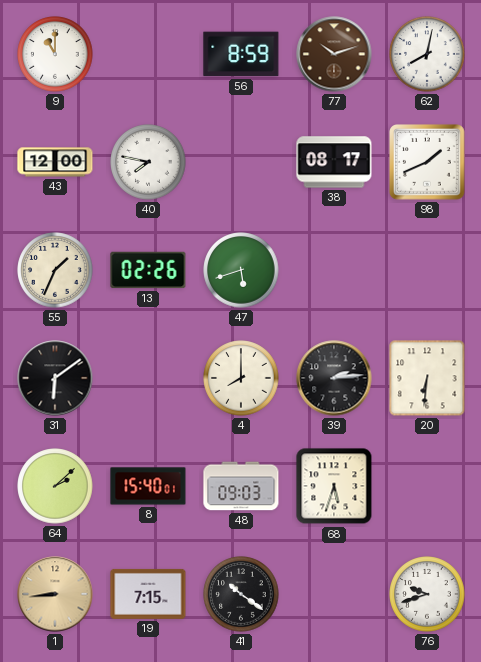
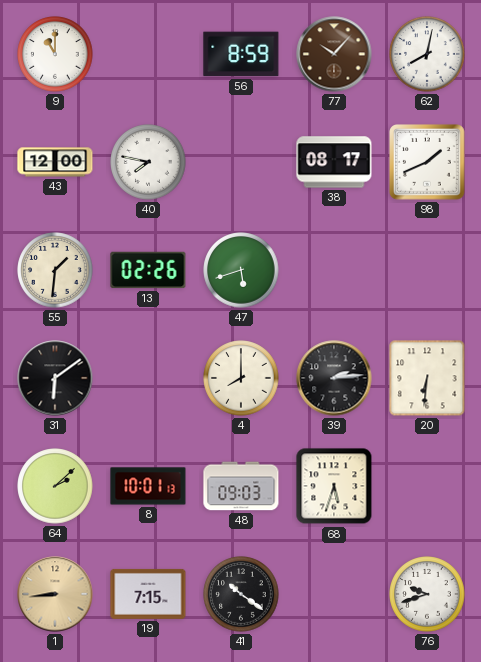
77: 10:12 -> 10:07 (334, 54)
55: 1:34 -> 1:31 (55, 270)
8: 15:40 -> 10:01 (148, 486)
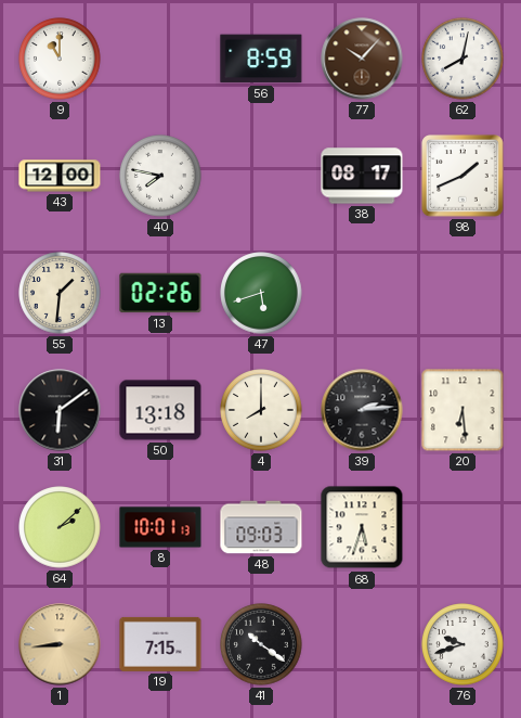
50: none -> 13:18 (160, 410)
20: 6:31 -> 6:29 (463, 410)
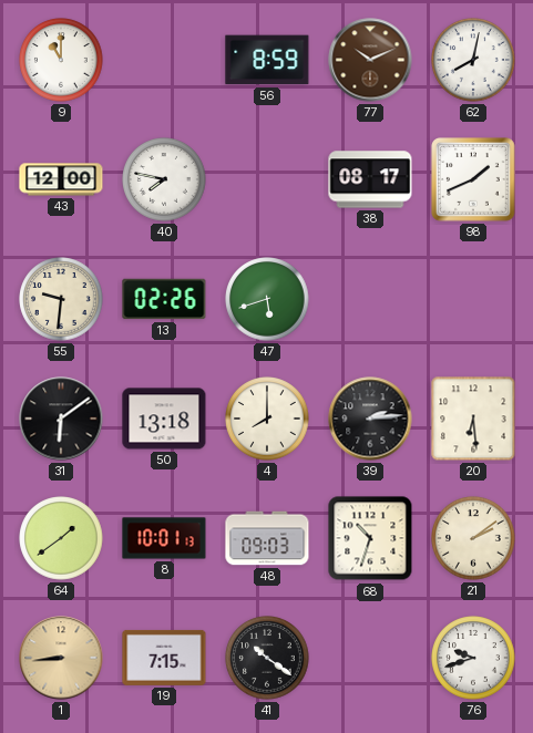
77: 10:07 -> 10:11 (370, 60)
55: 1:31 -> 9:31 (61, 299)
64: 2:08 -> 1:39 (61, 538)
68: 5:33 -> 10:33 (370, 538)
21: none -> 2:09 (473, 538)
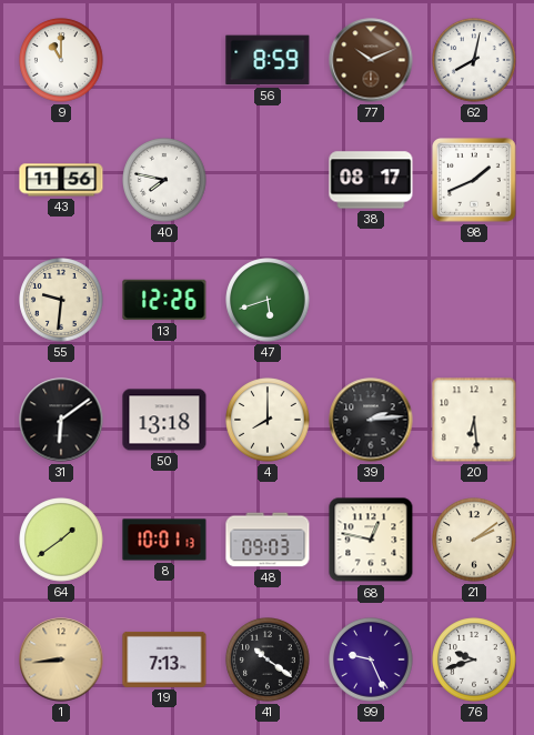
43: 12:00 -> 11:56 (61, 180)
13: 02:26 -> 12:26 (164, 300)
68: 10:33 -> 12:47 (371, 540)
19: 7:15 -> 7:13 (164, 660)
99: none -> 9:26 (371, 660)
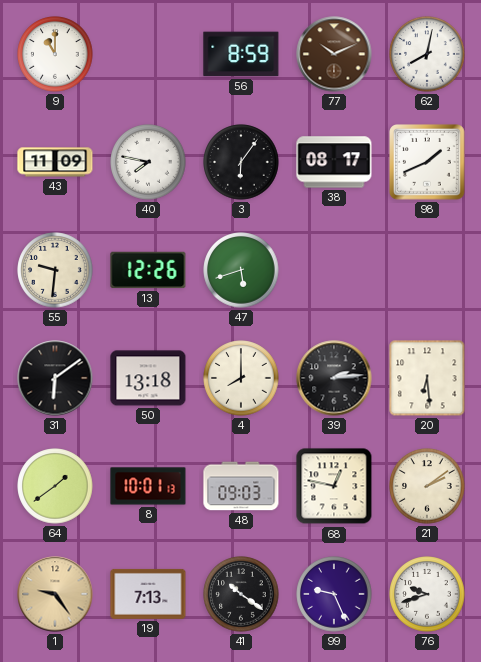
43: 11:56 -> 11:09 (55, 162)
3: none -> 6:06 (241, 162)
1: 8:44 -> 9:24 (55, 594)
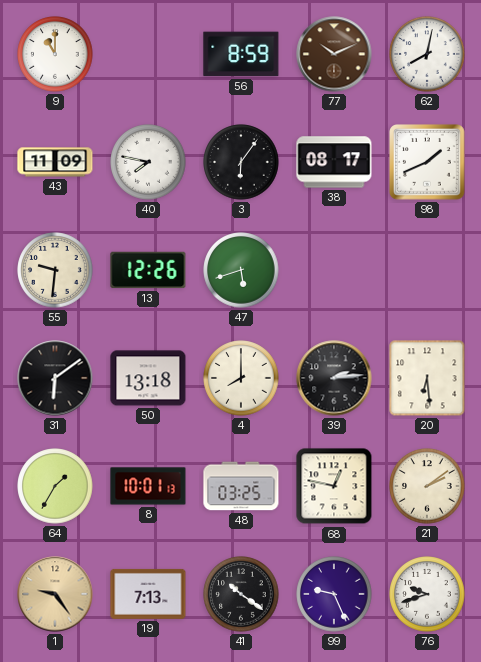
64: 1:39 -> 1:35 (55, 486)
48: 09:03 -> 03:25 (241, 486)
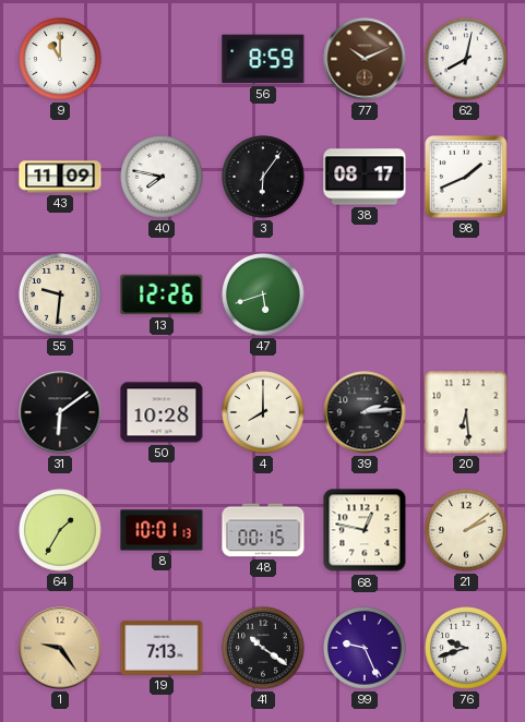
50: 13:18 -> 10:28 (162, 412)
48: 03:25 -> 00:15 (263, 530)
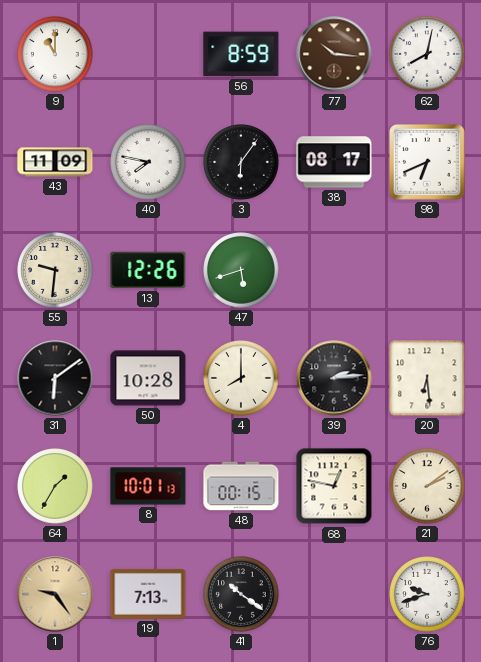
77: 10:11 -> 10:16 (334, 54)
98: 1:41 -> 6:41 (428, 163)
99: 9:26 -> none (365, 648)
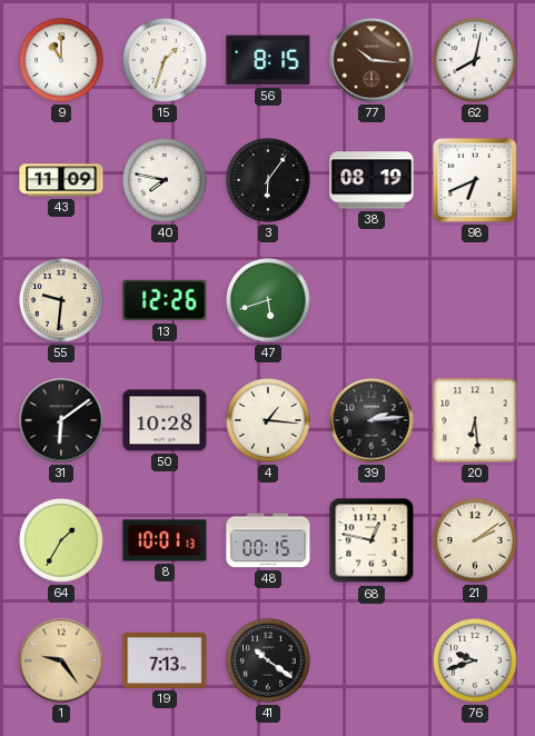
15: none -> 1:33 (165, 60)
56: 8:59 -> 8:15 (268, 60)
38: 08:17 -> 08:19 (371, 180)
4: 8:00 -> 1:16 (268, 420)
